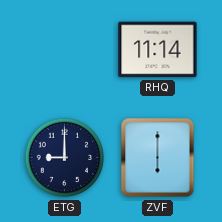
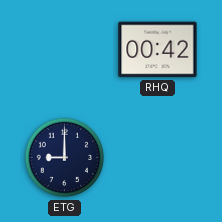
RHQ: 11:14 -> 00:42 (158, 50)
ZVF: 6:00 -> none (158, 158)
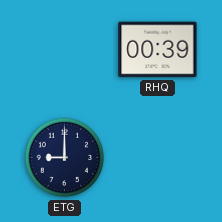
RHQ: 00:42 -> 00:39 (158, 50)
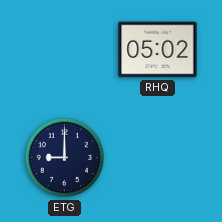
RHQ: 00:39 -> 05:02 (158, 50)
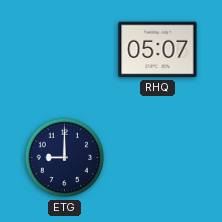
RHQ: 05:02 -> 05:07 (158, 50)
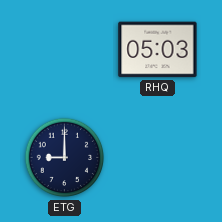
RHQ: 05:07 -> 05:03 (158, 50)
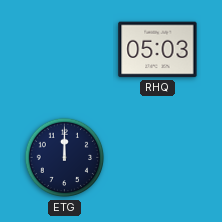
ETG: 9:00 -> 12:00 (65, 158)
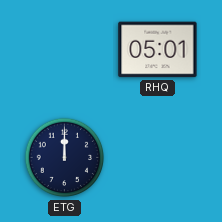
RHQ: 05:03 -> 05:01 (158, 50)
